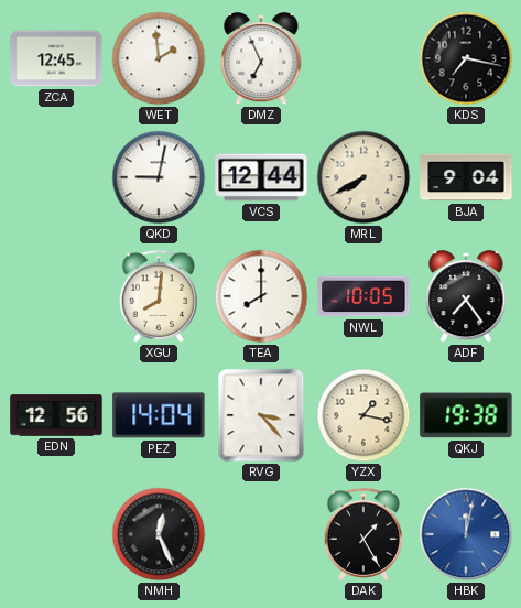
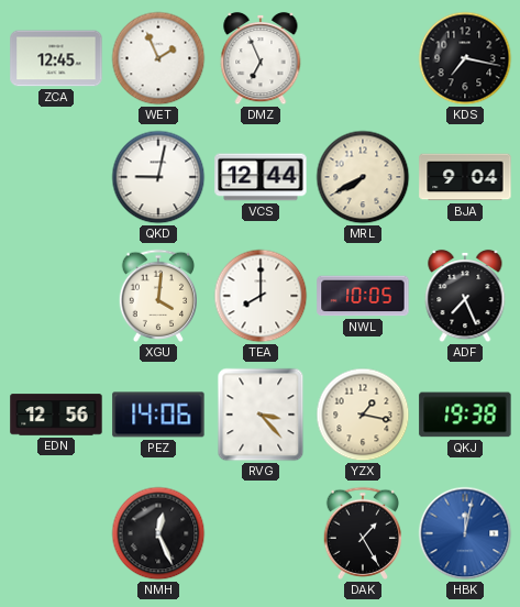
WET: 1:59 -> 1:56 (158, 58)
XGU: 8:01 -> 4:01 (157, 296)
ADF: 7:24 -> 7:26 (465, 296)
PEZ: 14:04 -> 14:06 (158, 415)
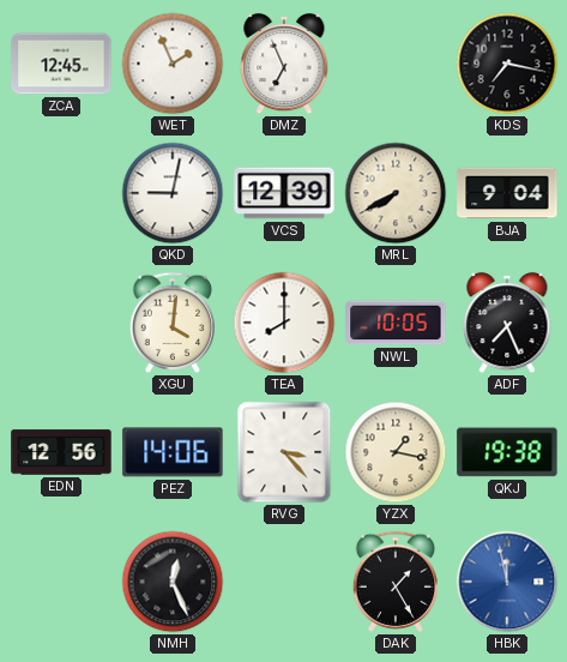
VCS: 12:44 -> 12:39 (284, 193)
HBK: 12:02 -> 11:58 (507, 582)
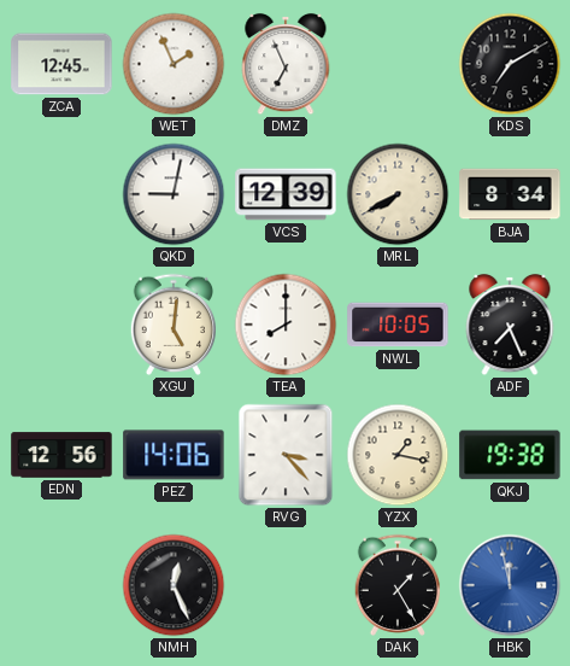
KDS: 7:17 -> 7:10 (510, 64)
BJA: 9:04 -> 8:34 (510, 194)
XGU: 4:01 -> 5:01 (172, 325)
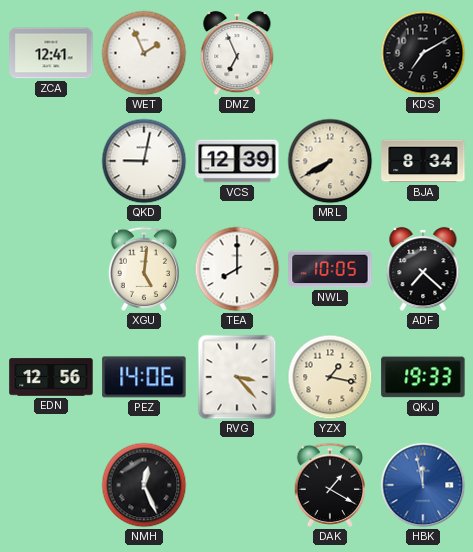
ZCA: 12:45 -> 12:41 (51, 53)
ADF: 7:26 -> 7:22 (423, 269)
QKJ: 19:38 -> 19:33 (423, 377)
DAK: 1:25 -> 1:20 (329, 485)
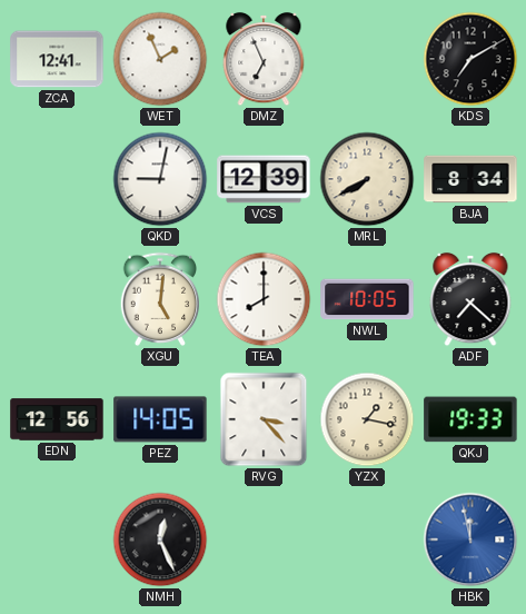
PEZ: 14:06 -> 14:05 (160, 419)
DAK: 1:20 -> none (329, 485)
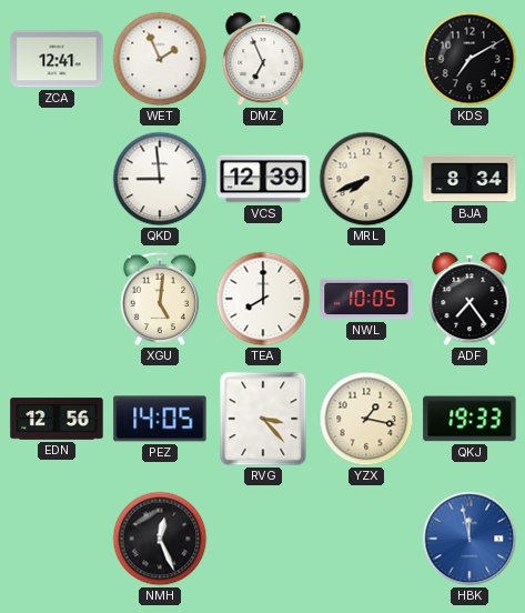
QKD: 9:02 -> 8:59 (160, 179)
MRL: 7:40 -> 7:41 (366, 179)
ADF: 7:22 -> 7:24 (470, 299)
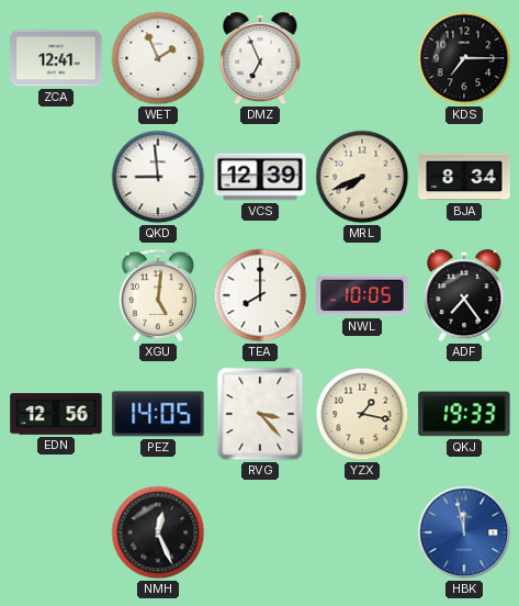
KDS: 7:10 -> 7:15 (464, 58)
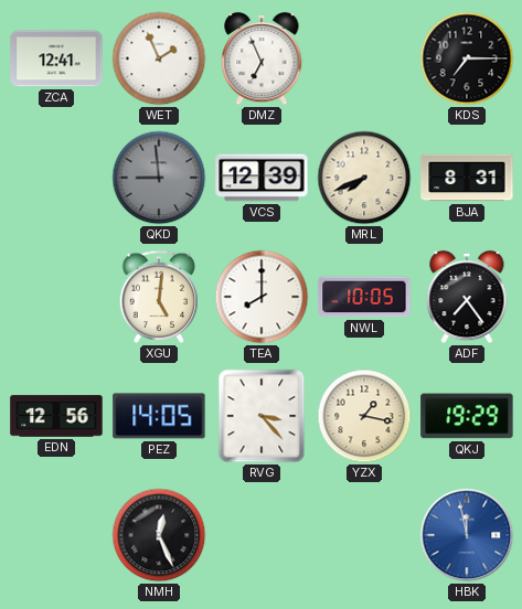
QKD dial: white -> grey (159, 178)
BJA: 8:34 -> 8:31 (467, 178)
QKJ: 19:33 -> 19:29 (467, 416)
